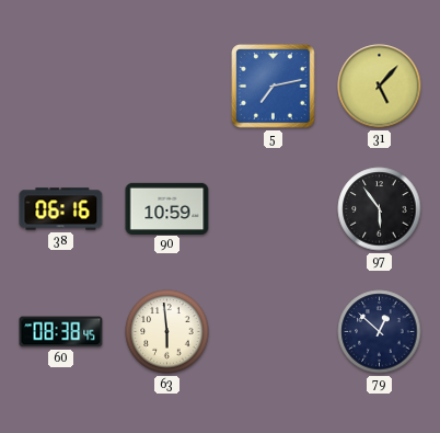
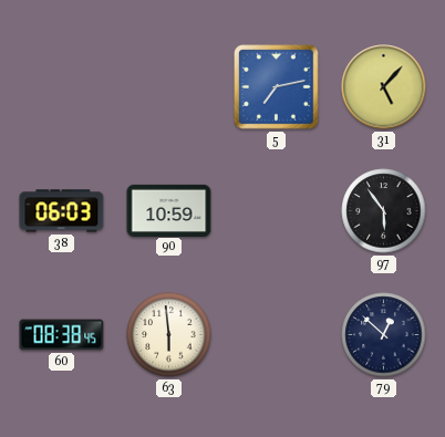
38: 06:16 -> 06:03 (62, 211)
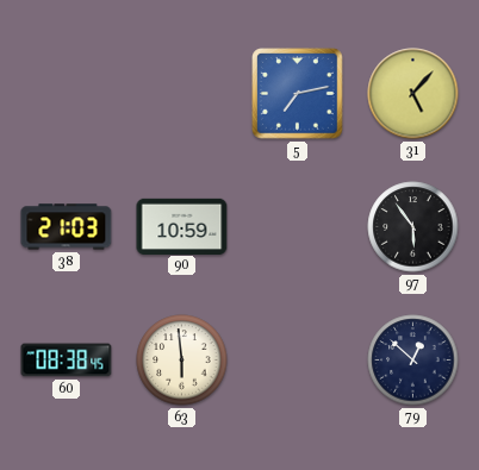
38: 06:03 -> 21:03 (67, 227)
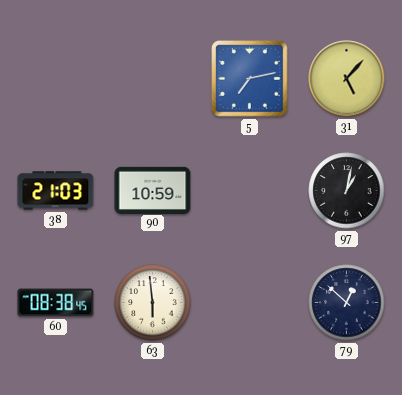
97: 5:54 -> 1:02 (347, 191)
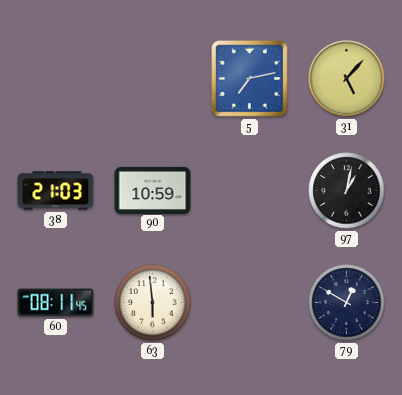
60: 08:38 -> 08:11 (56, 303)
79: 12:52 -> 12:50 (347, 303)
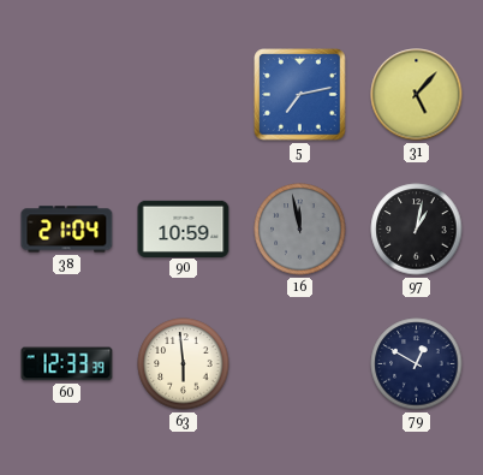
38: 21:03 -> 21:04 (67, 230)
16: none -> 11:58 (300, 230)
60: 08:11 -> 12:33 (67, 364)
